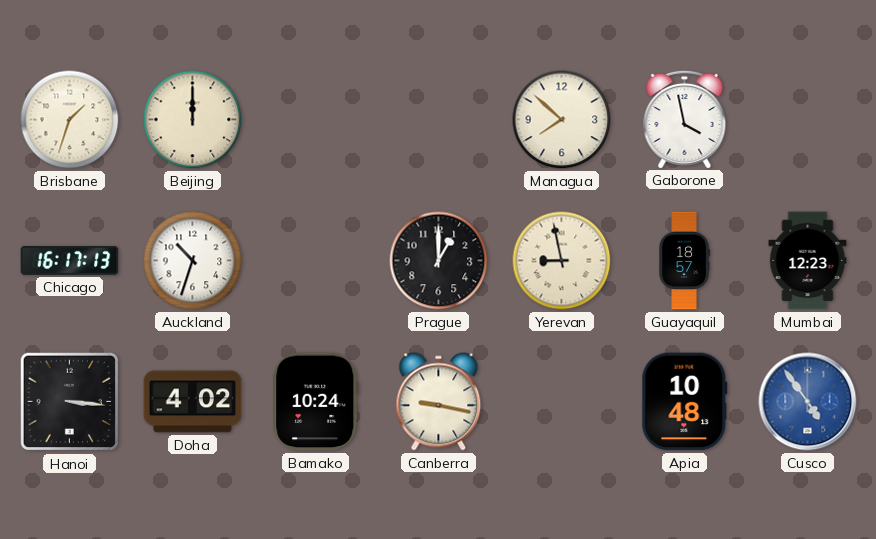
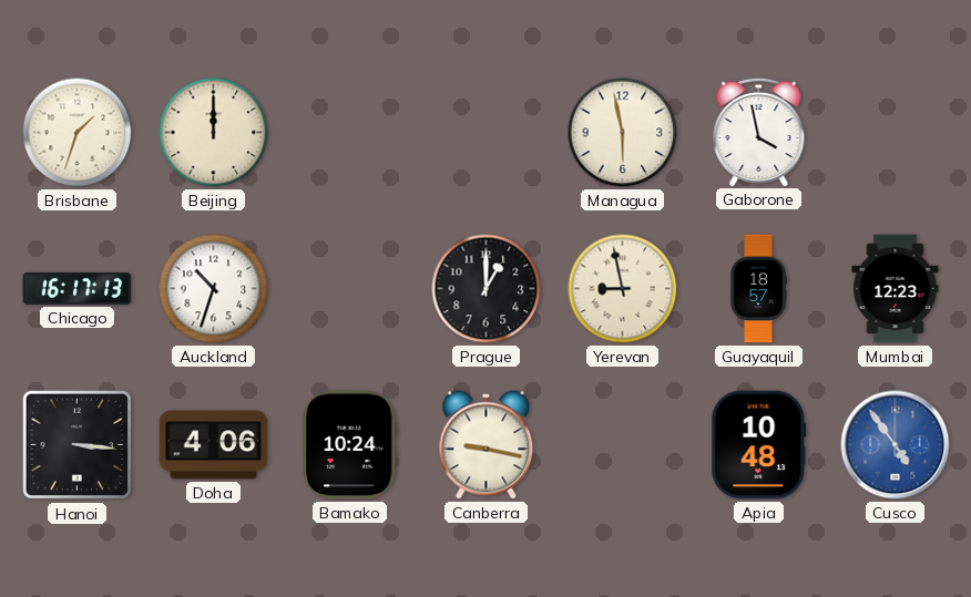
Managua: 7:52 -> 5:58 (623, 133)
Doha: 4:02 -> 4:06 (214, 445)
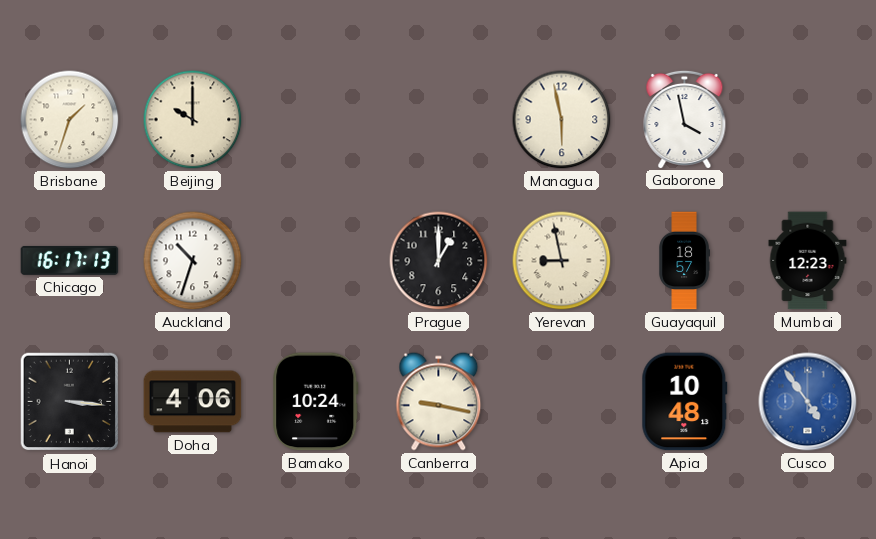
Beijing: 12:00 -> 10:00 (193, 120)
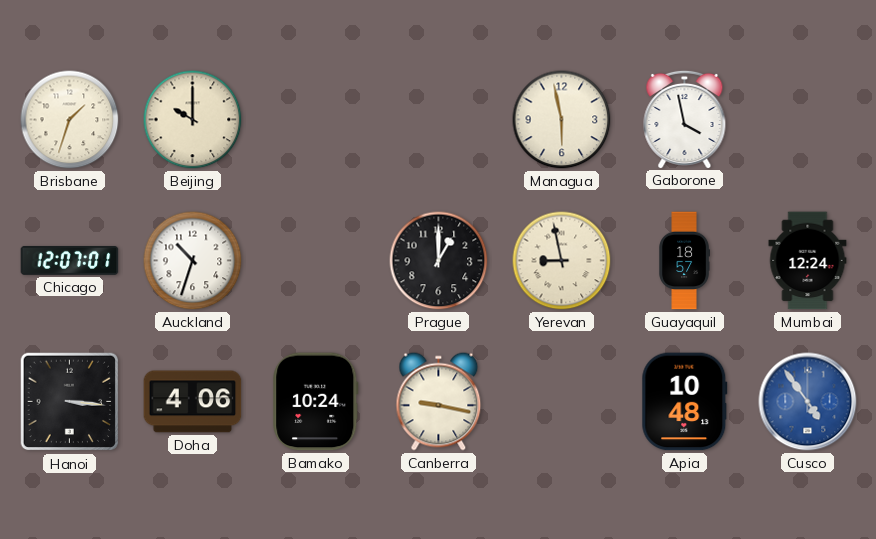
Chicago: 16:17 -> 12:07 (70, 260)
Mumbai: 12:23 -> 12:24 (808, 261)
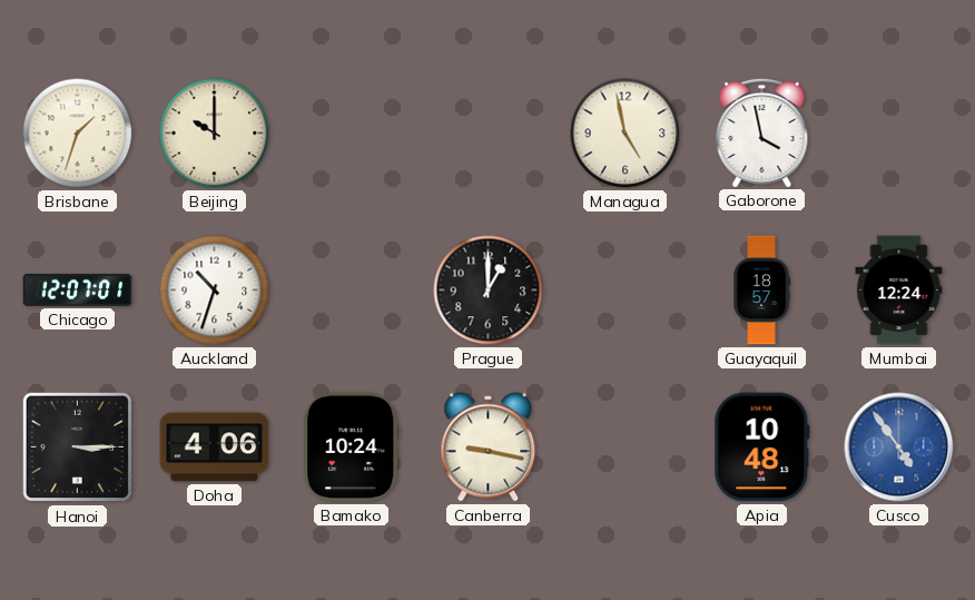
Managua: 5:58 -> 4:58 (626, 134)
Yerevan: 8:58 -> none (562, 261)
Hanoi: 3:16 -> 3:15 (78, 447)
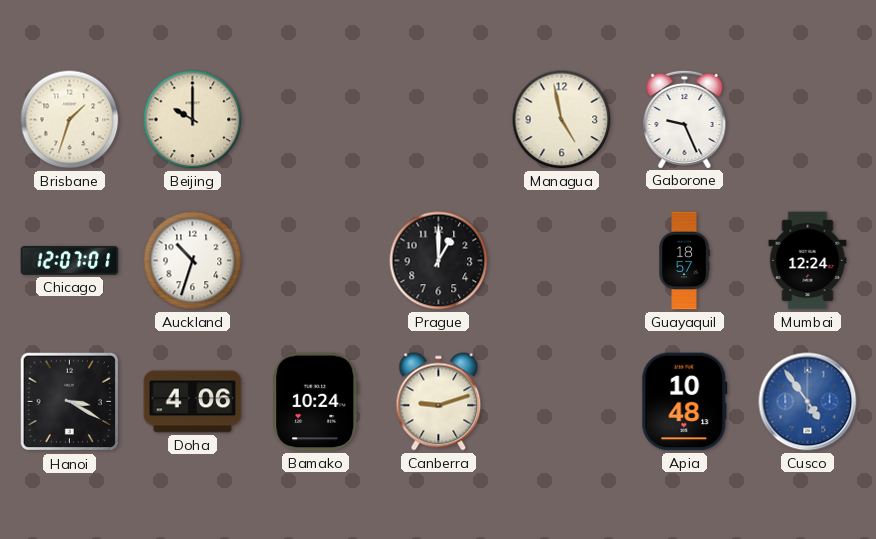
Gaborone: 3:58 -> 9:26 (685, 119)
Hanoi: 3:15 -> 3:20 (70, 402)
Canberra: 9:17 -> 9:12 (439, 402)
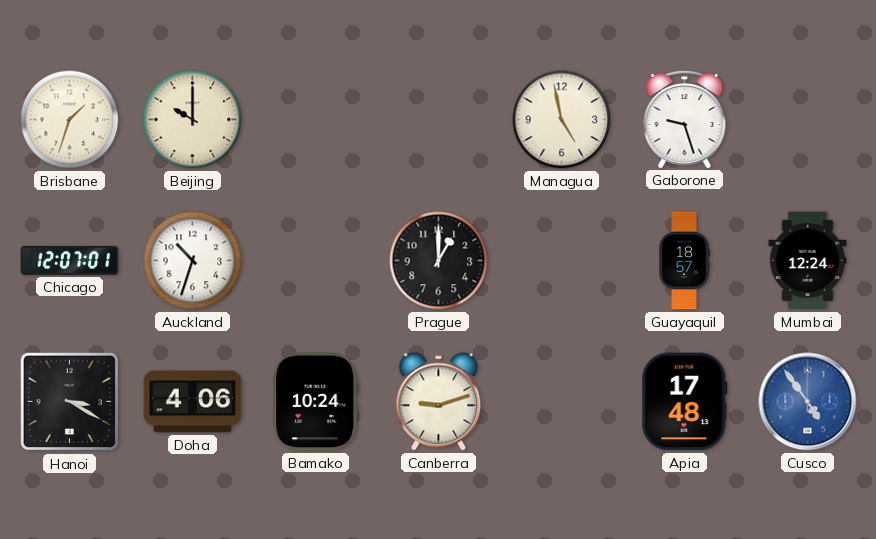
Gaborone: 9:26 -> 9:27 (685, 119)
Apia: 10:48 -> 17:48 (685, 402)
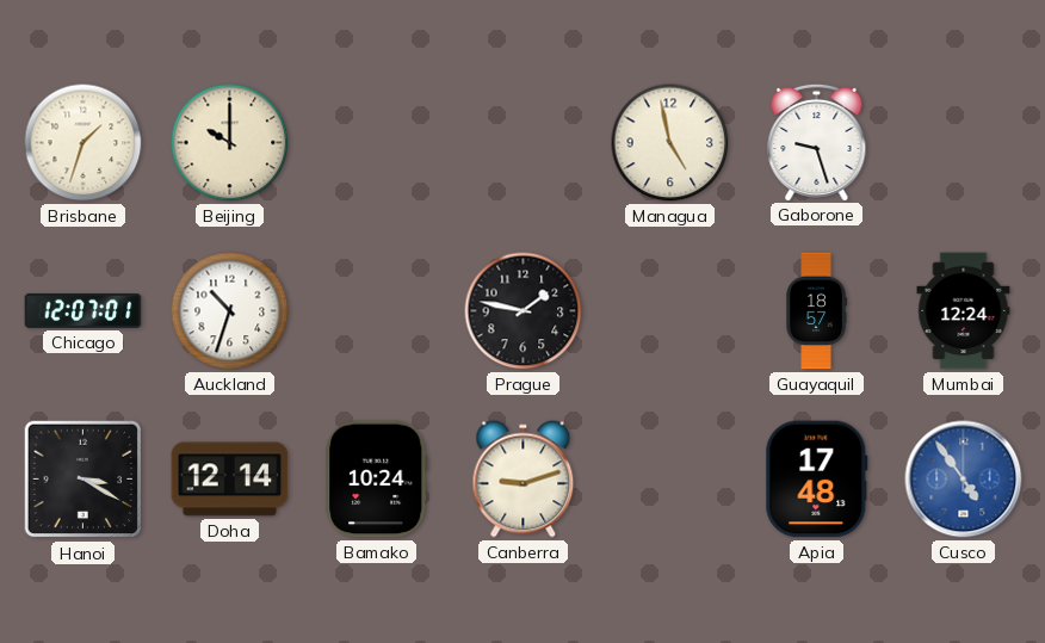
Prague: 1:00 -> 1:47 (524, 311)
Doha: 4:06 -> 12:14 (230, 480)
